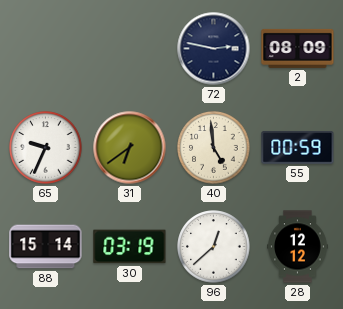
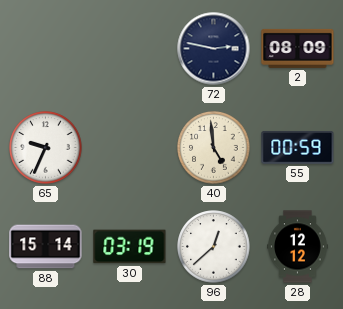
31: 6:39 -> none (130, 148)
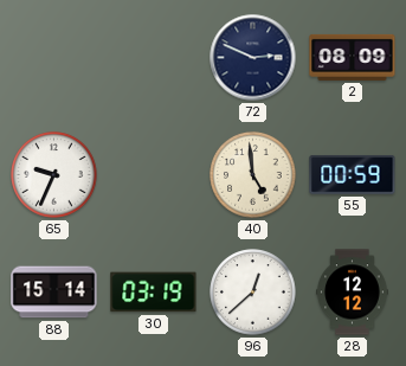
72: 2:47 -> 2:49 (253, 58)
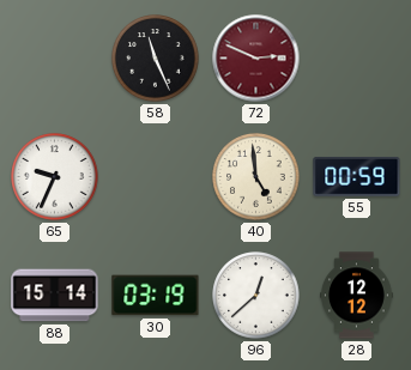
58: none -> 11:26 (156, 59)
72 dial: navy -> burgundy (256, 59)
2: 08:09 -> none (353, 57)
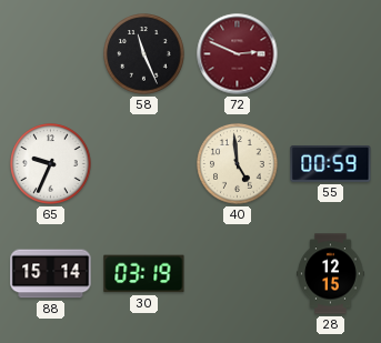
96: 12:38 -> none (256, 296)
28: 12:12 -> 12:15 (331, 274)
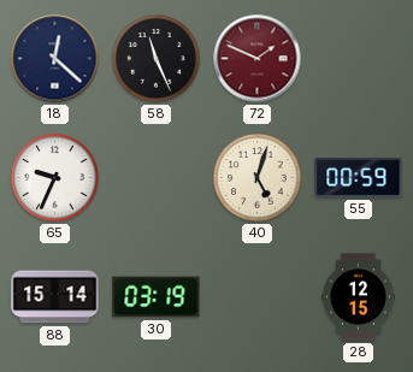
18: none -> 12:22 (55, 59)
72: 2:49 -> 1:49 (258, 59)
40: 4:59 -> 5:03 (258, 178)
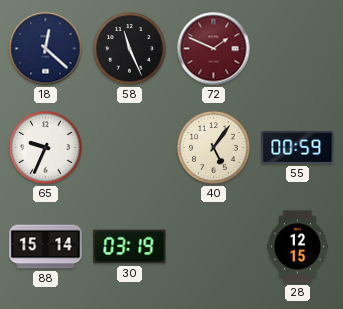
40: 5:03 -> 5:06 (214, 148)
